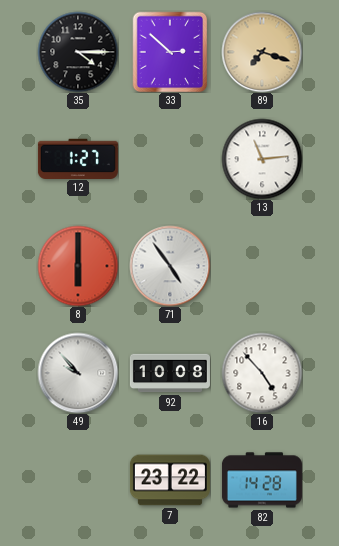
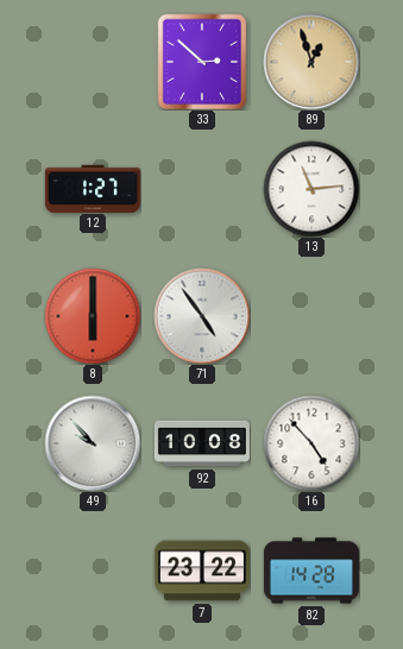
35: 4:15 -> none (78, 52)
89: 7:18 -> 12:57 (311, 62)
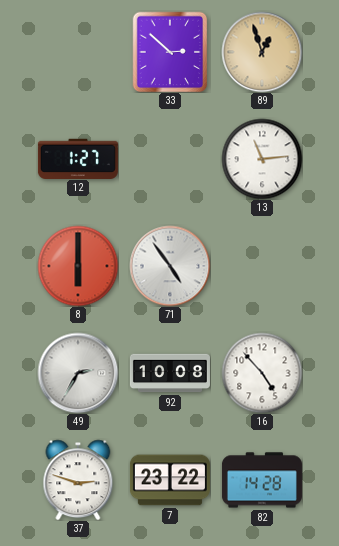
49: 9:53 -> 2:35 (78, 373)
37: none -> 2:48 (78, 480)
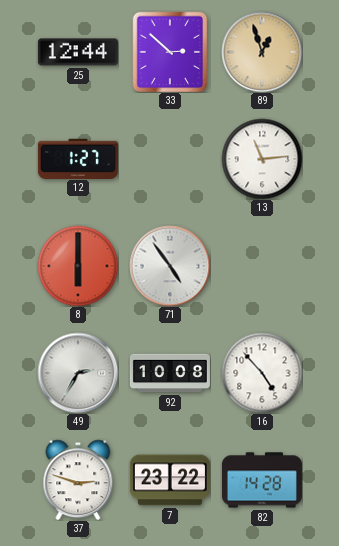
25: none -> 12:44 (78, 52)
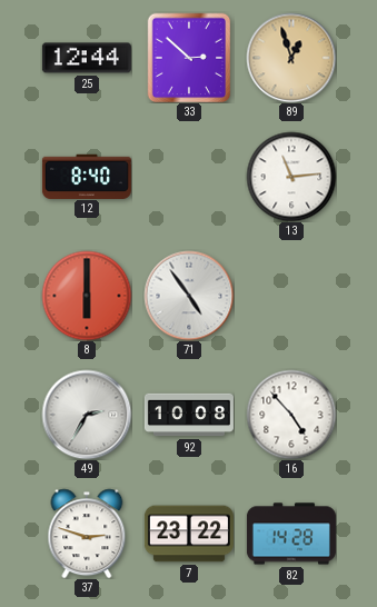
12: 1:27 -> 8:40 (87, 176)
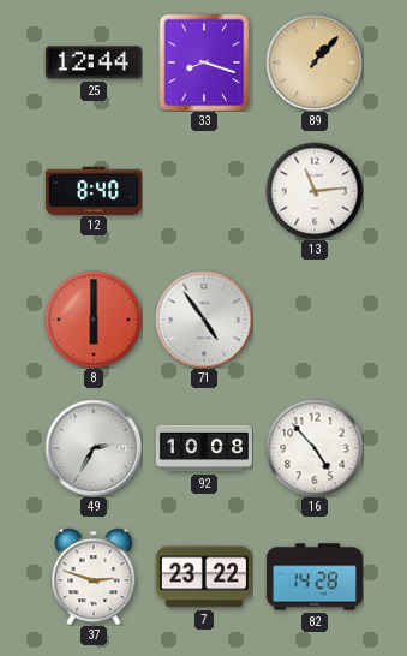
33: 2:52 -> 8:18 (204, 62)
89: 12:57 -> 1:07 (315, 62)
